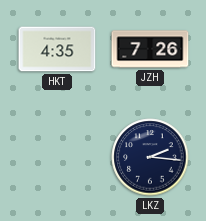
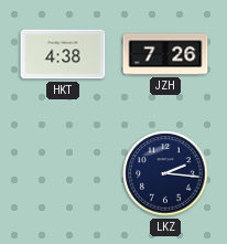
HKT: 4:35 -> 4:38 (63, 54)
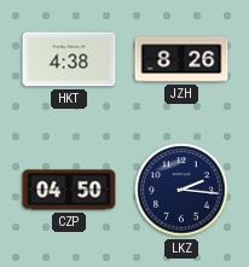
JZH: 7:26 -> 8:26 (181, 59)
CZP: none -> 04:50 (69, 190)
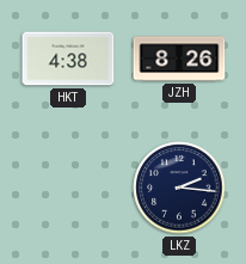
CZP: 04:50 -> none (69, 190)
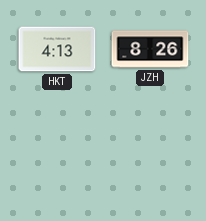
HKT: 4:38 -> 4:13 (57, 49)
LKZ: 2:16 -> none (179, 188)
